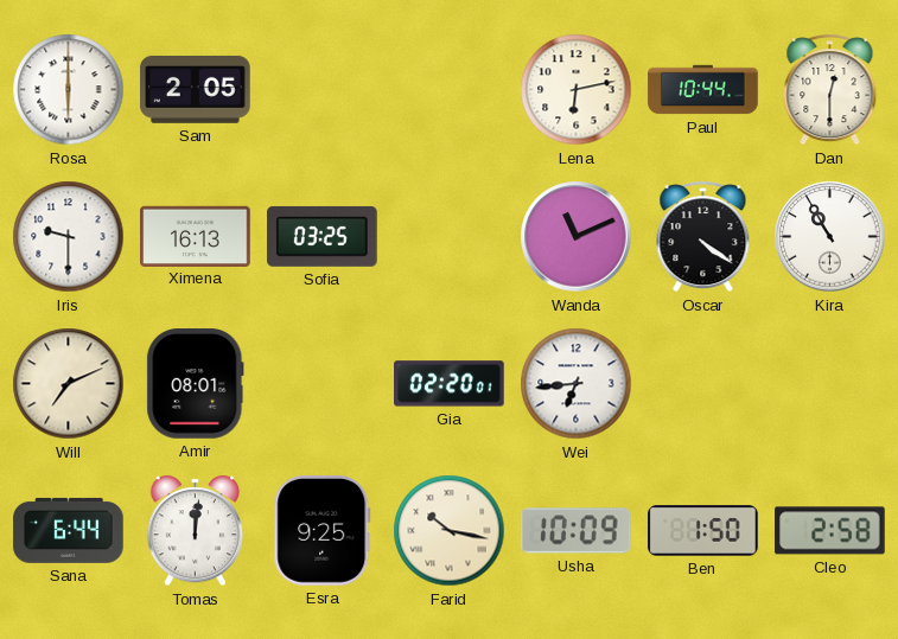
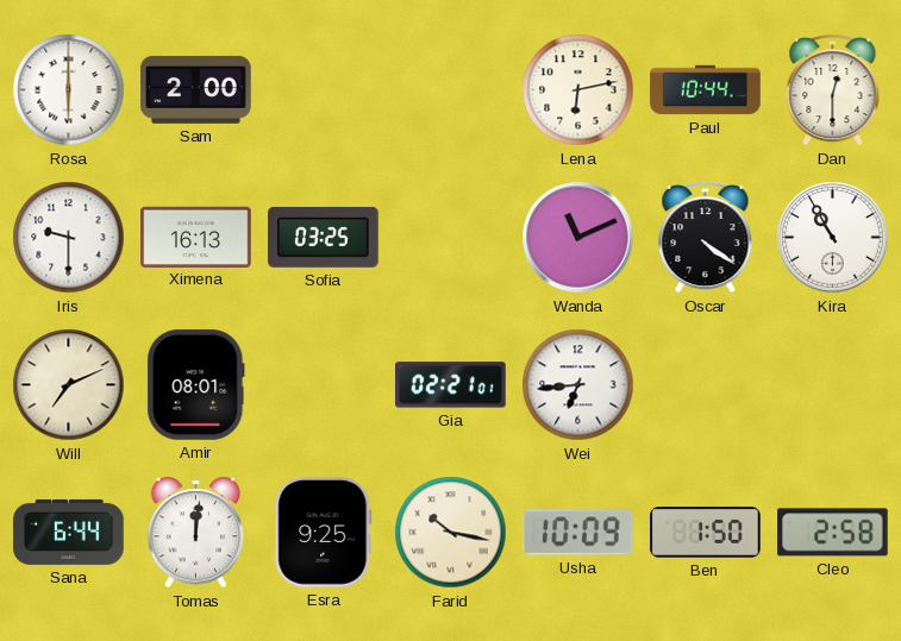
Sam: 2:05 -> 2:00 (196, 89)
Gia: 02:20 -> 02:21 (451, 385)
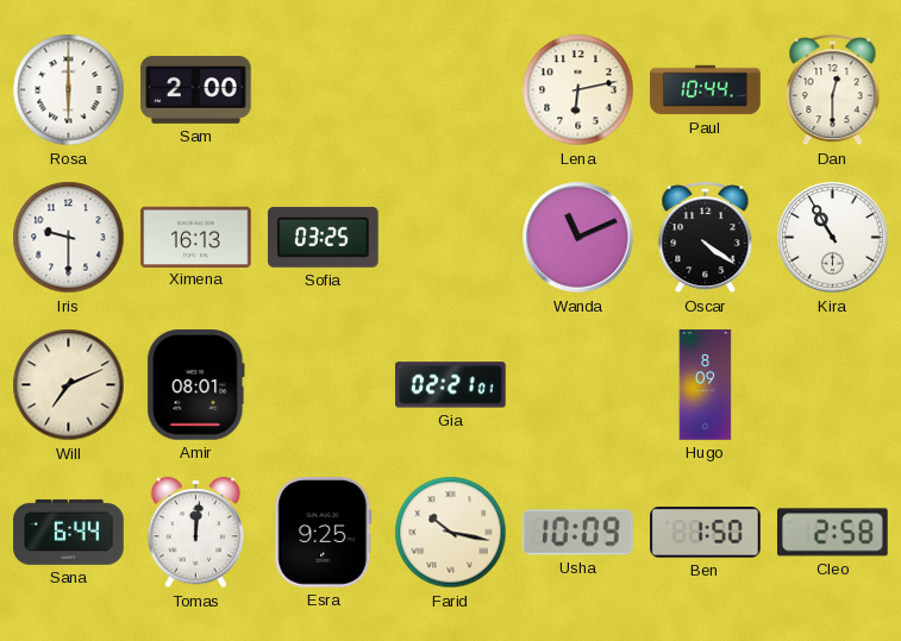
Wei: 6:44 -> none (578, 385)
Hugo: none -> 8:09 (706, 385)
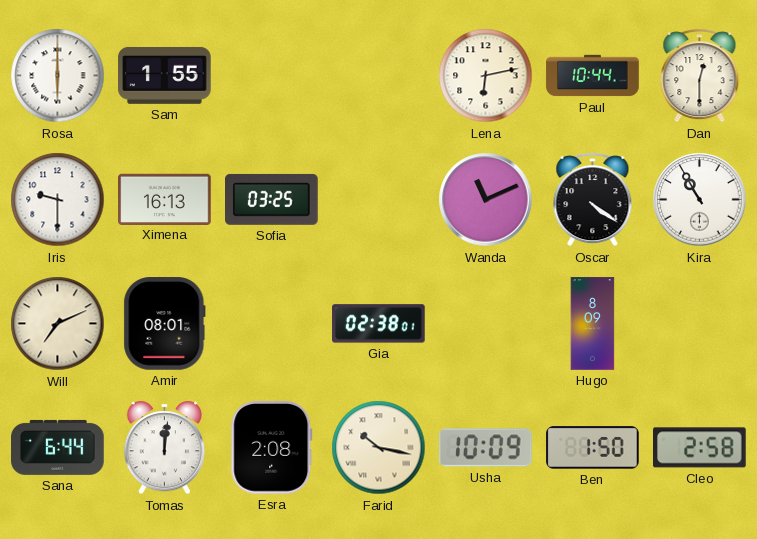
Sam: 2:00 -> 1:55 (165, 75)
Gia: 02:21 -> 02:38 (379, 324)
Esra: 9:25 -> 2:08 (272, 448)
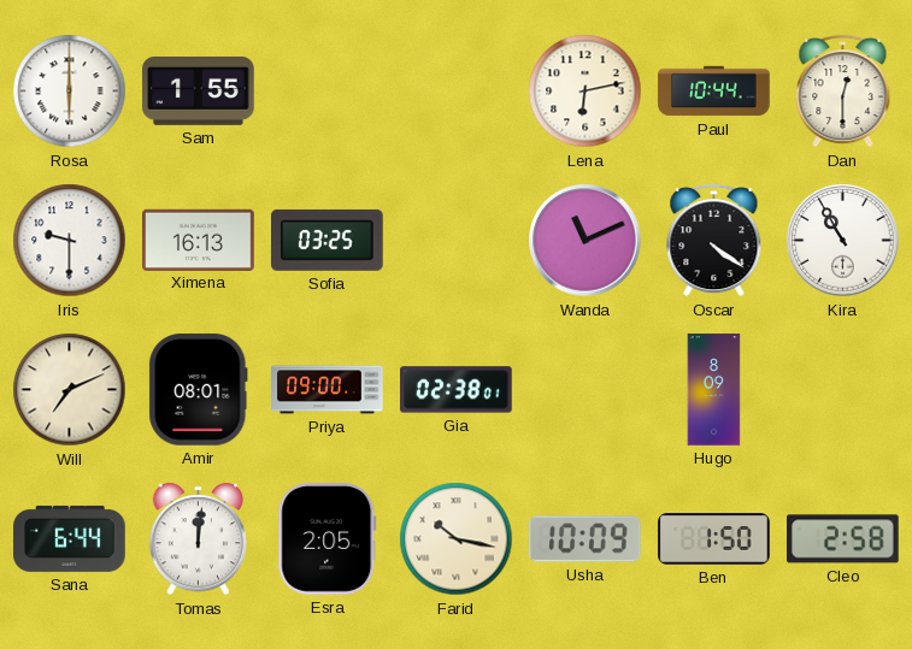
Priya: none -> 09:00 (328, 390)
Esra: 2:08 -> 2:05 (328, 539)
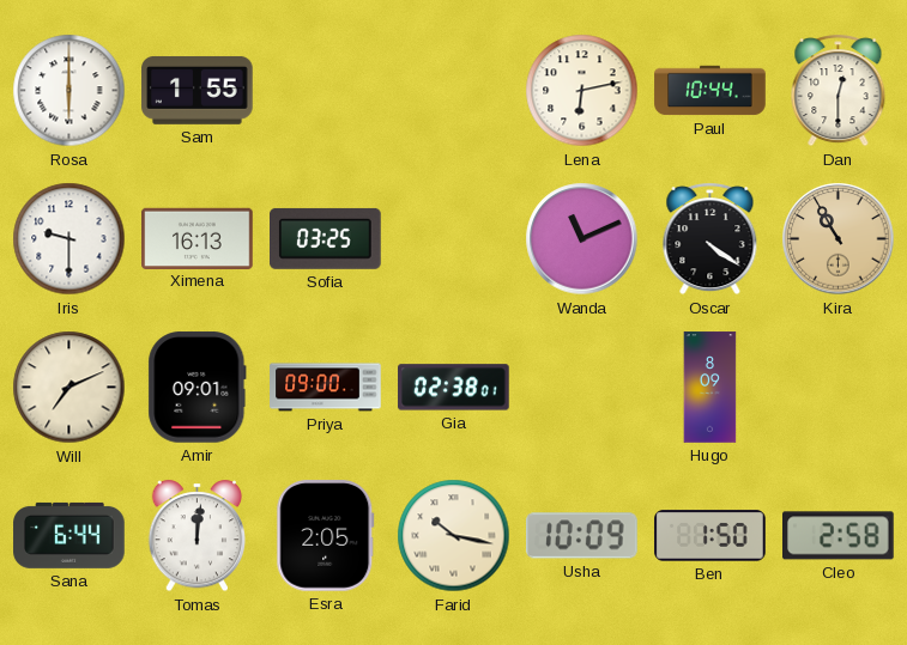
Kira dial: white -> champagne (839, 239)
Amir: 08:01 -> 09:01 (198, 388)
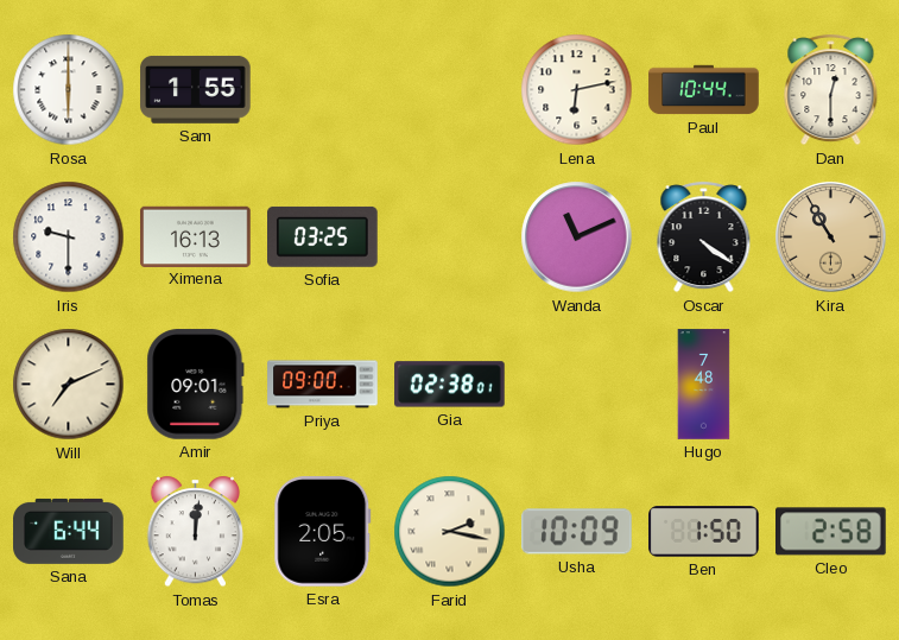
Hugo: 8:09 -> 7:48 (704, 385)
Farid: 10:17 -> 2:17 (450, 532)
